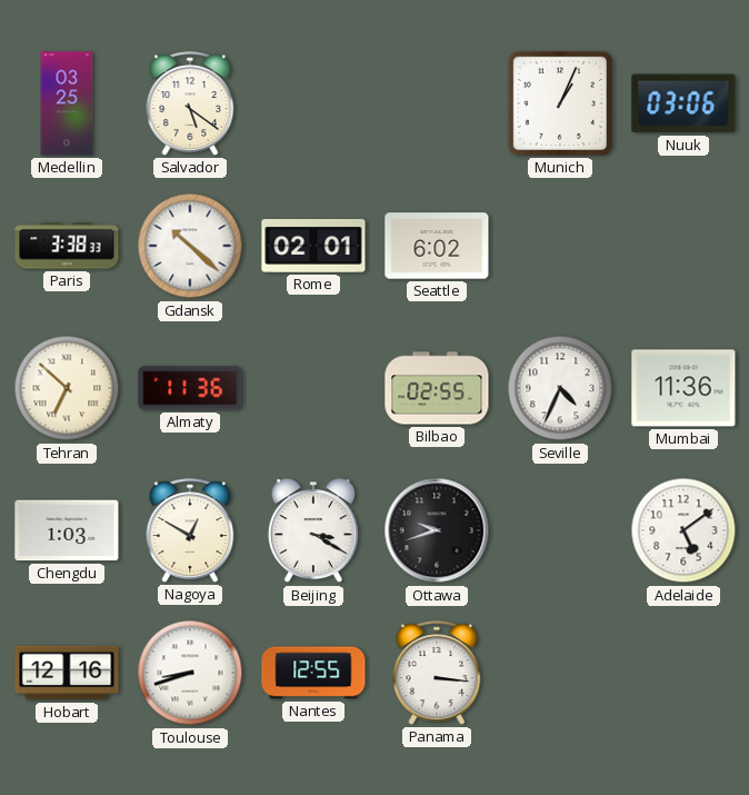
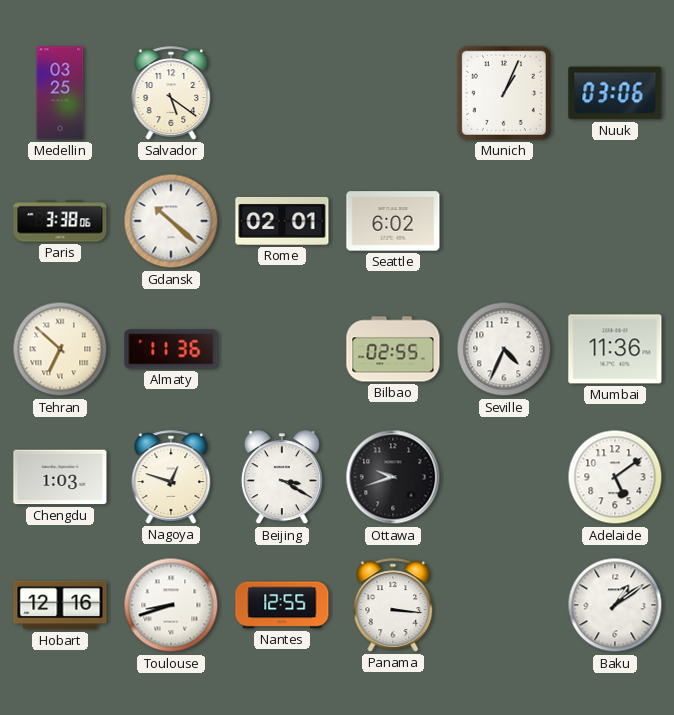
Paris: 3:38:33 -> 3:38:06 (60, 221)
Nagoya: 12:50 -> 12:48 (171, 477)
Baku: none -> 1:09 (615, 605)
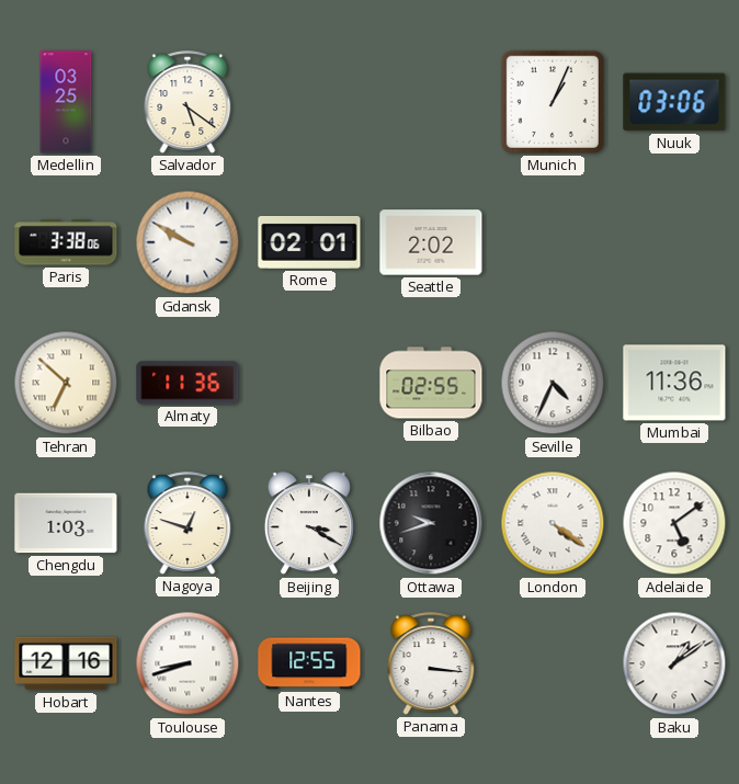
Gdansk: 10:22 -> 9:50 (187, 242)
Seattle: 6:02 -> 2:02 (431, 242)
London: none -> 4:21 (553, 523)
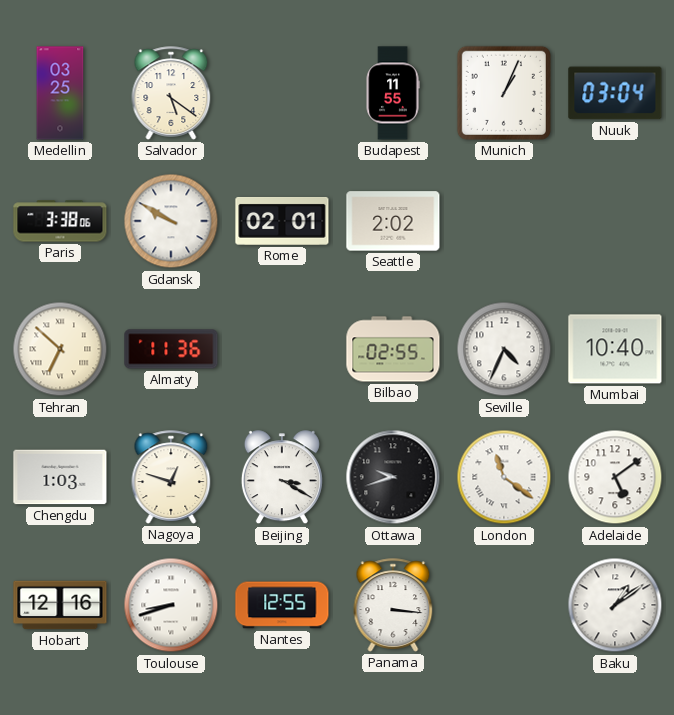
Budapest: none -> 11:55 (393, 93)
Nuuk: 03:06 -> 03:04 (615, 93)
Mumbai: 11:36 -> 10:40 (615, 349)
London: 4:21 -> 11:21 (504, 477)
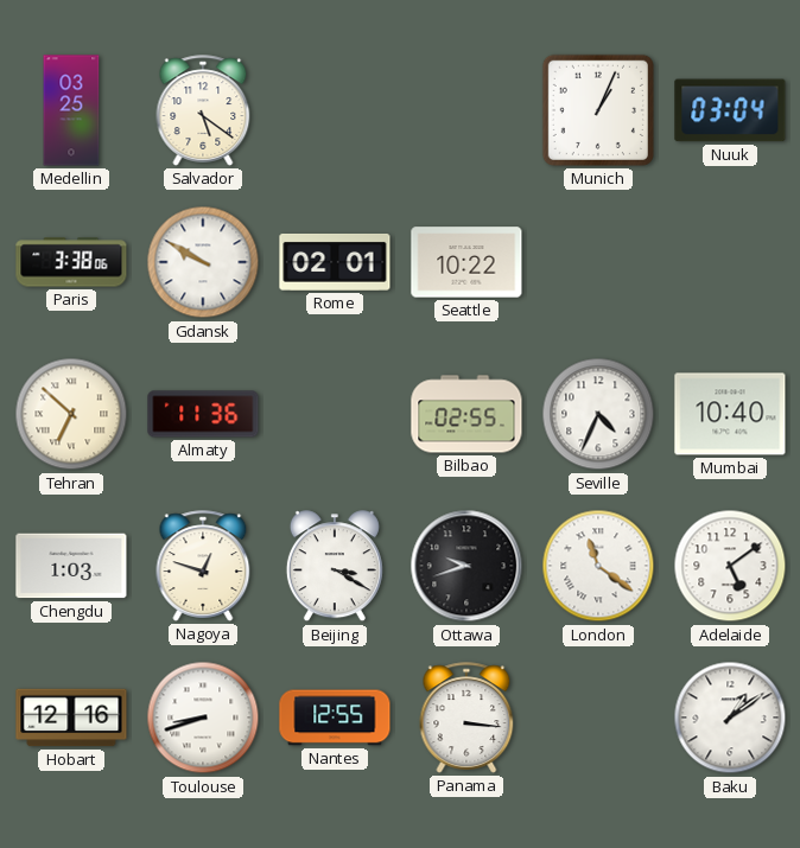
Budapest: 11:55 -> none (393, 93)
Seattle: 2:02 -> 10:22 (466, 262)
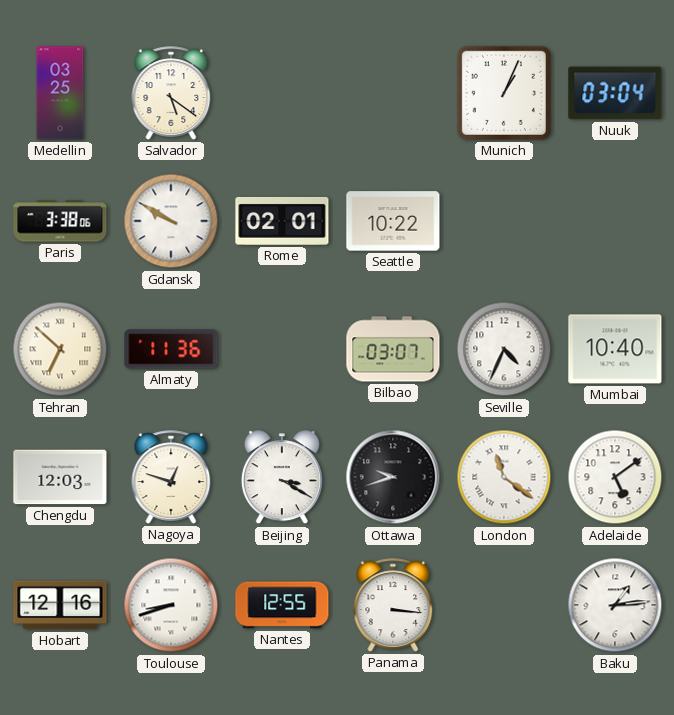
Bilbao: 02:55 -> 03:07 (393, 349)
Chengdu: 1:03 -> 12:03 (60, 477)
Baku: 1:09 -> 1:14 (615, 605)
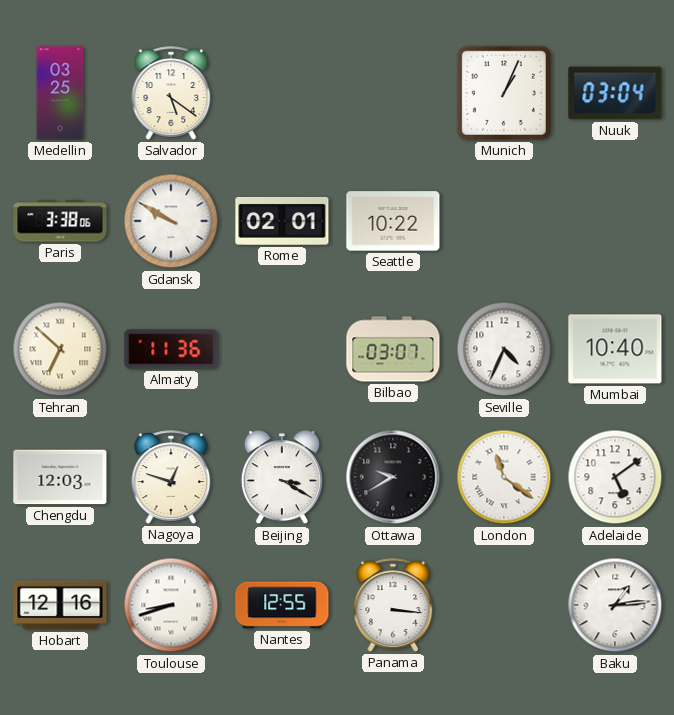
Ottawa: 9:42 -> 9:40 (393, 477)
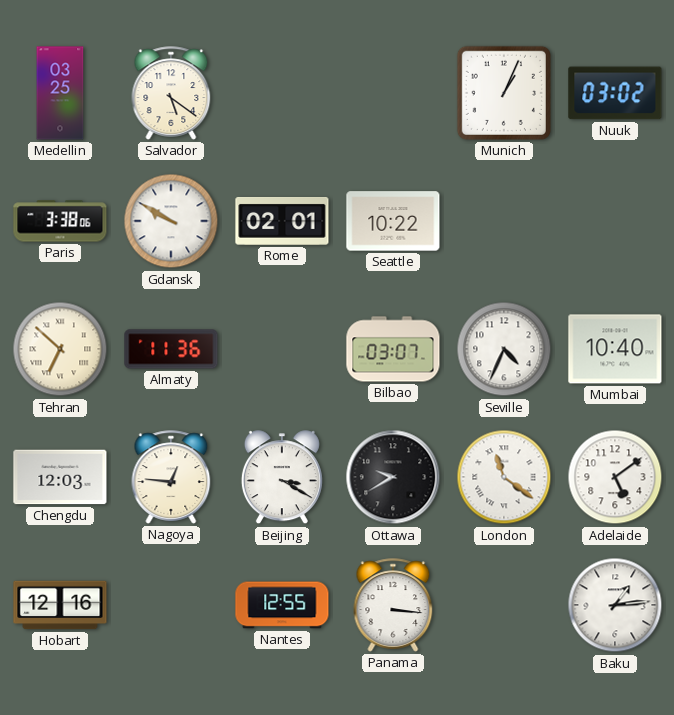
Nuuk: 03:04 -> 03:02 (615, 93)
Nagoya: 12:48 -> 12:46 (171, 477)
Toulouse: 8:42 -> none (171, 605)
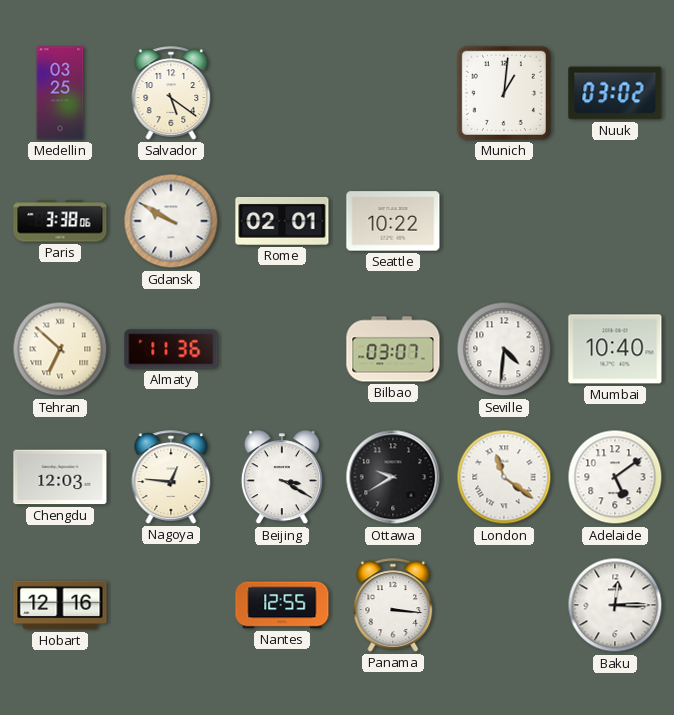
Munich: 1:04 -> 1:01 (504, 93)
Seville: 4:34 -> 4:31 (504, 349)
Baku: 1:14 -> 12:15 (615, 605)
